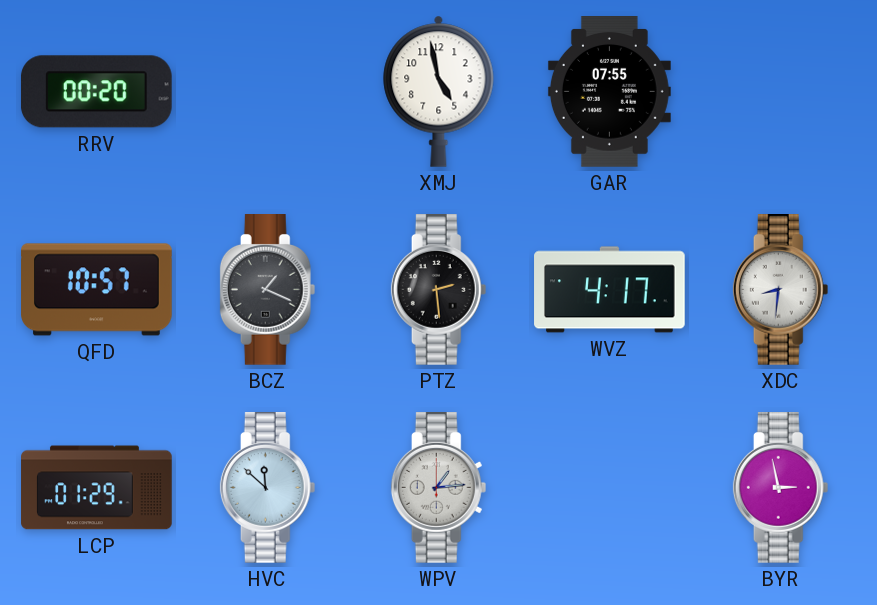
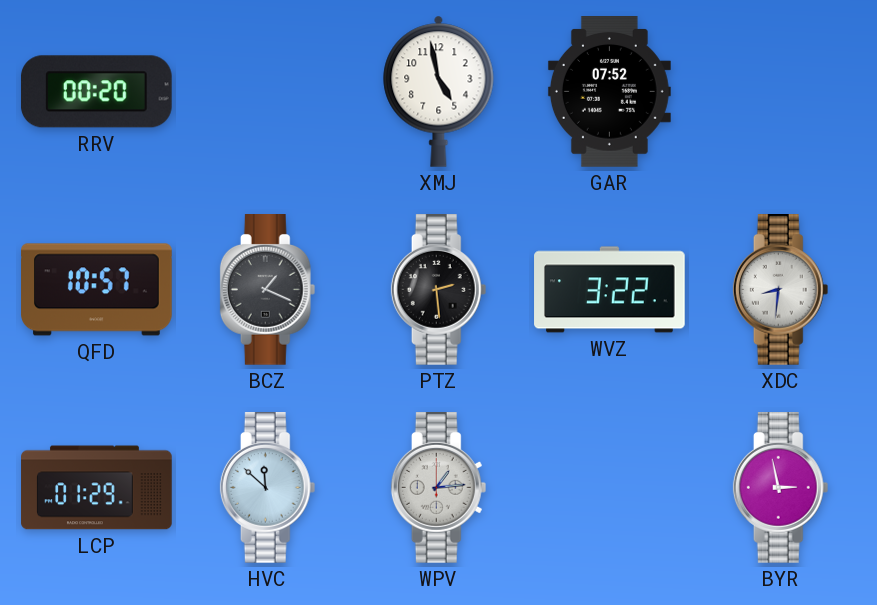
GAR: 07:55 -> 07:52 (609, 92)
WVZ: 4:17 -> 3:22 (610, 290)
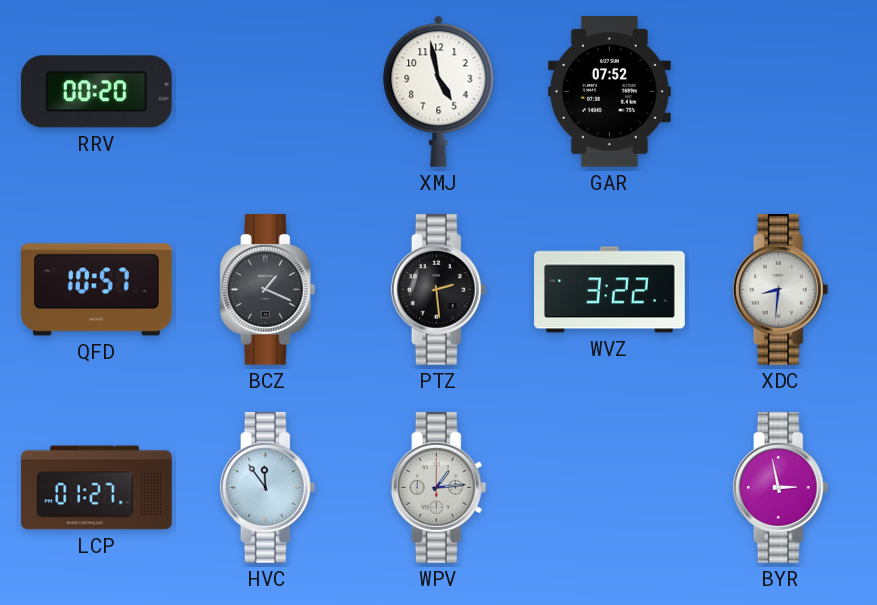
LCP: 01:29 -> 01:27 (97, 488)
HVC: 11:52 -> 11:54 (268, 488)
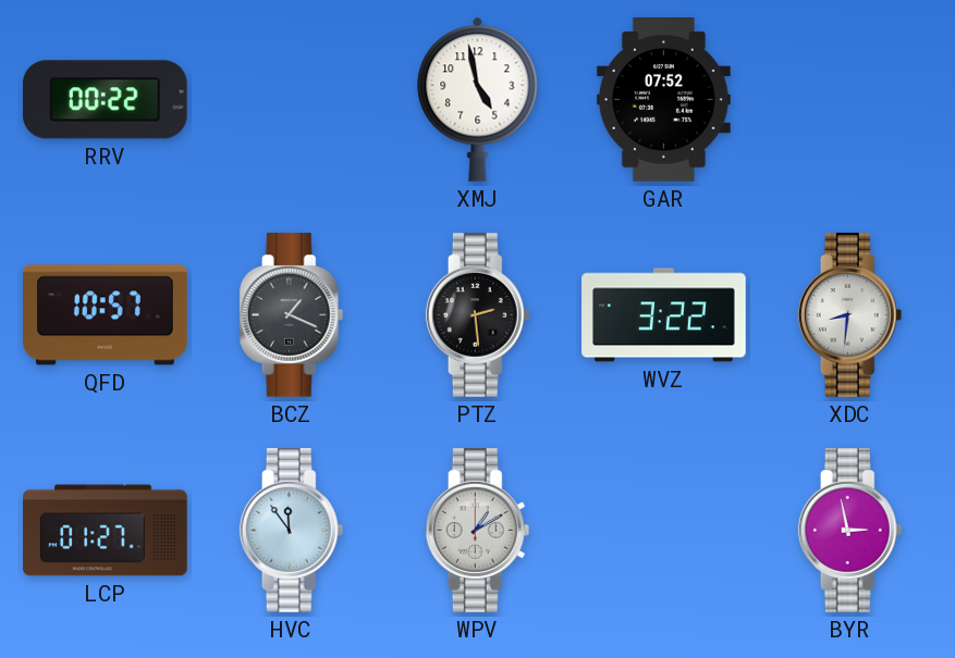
RRV: 00:20 -> 00:22 (105, 100)
WPV: 1:14 -> 1:10 (478, 531)
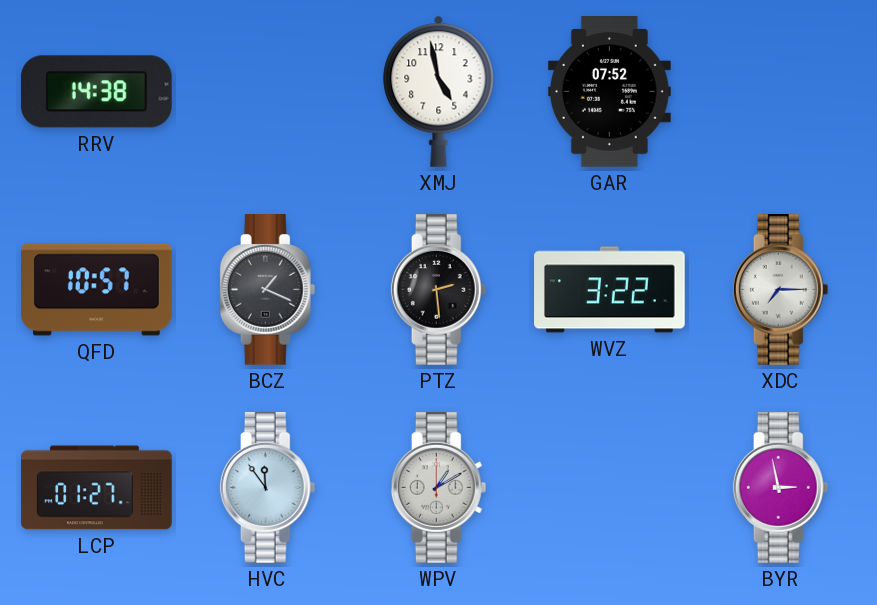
RRV: 00:22 -> 14:38 (96, 92)
XDC: 8:31 -> 7:15 (781, 290)
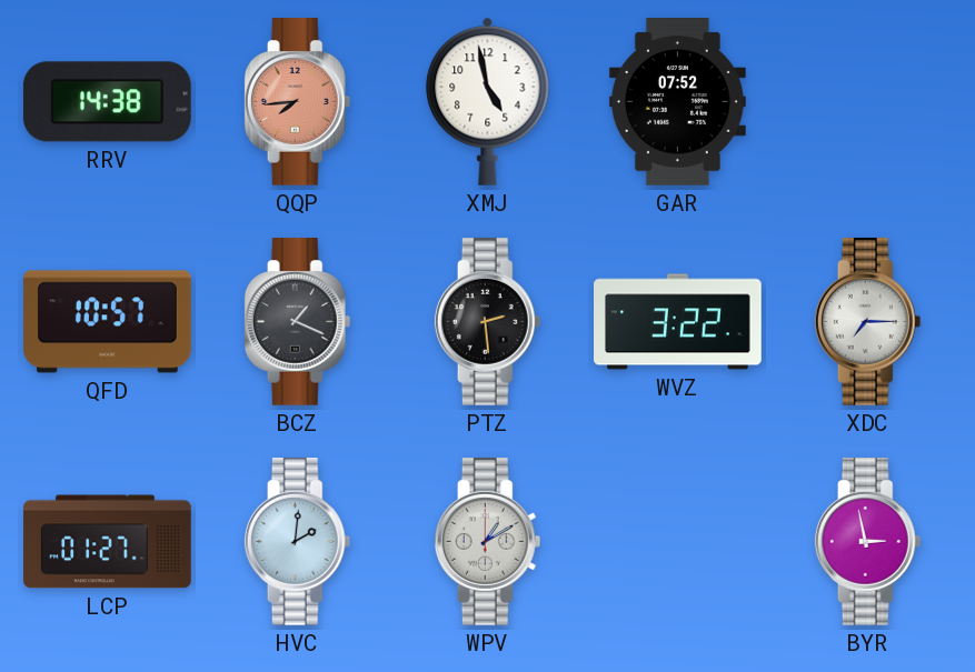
QQP: none -> 7:44 (298, 102)
HVC: 11:54 -> 2:01 (298, 542)
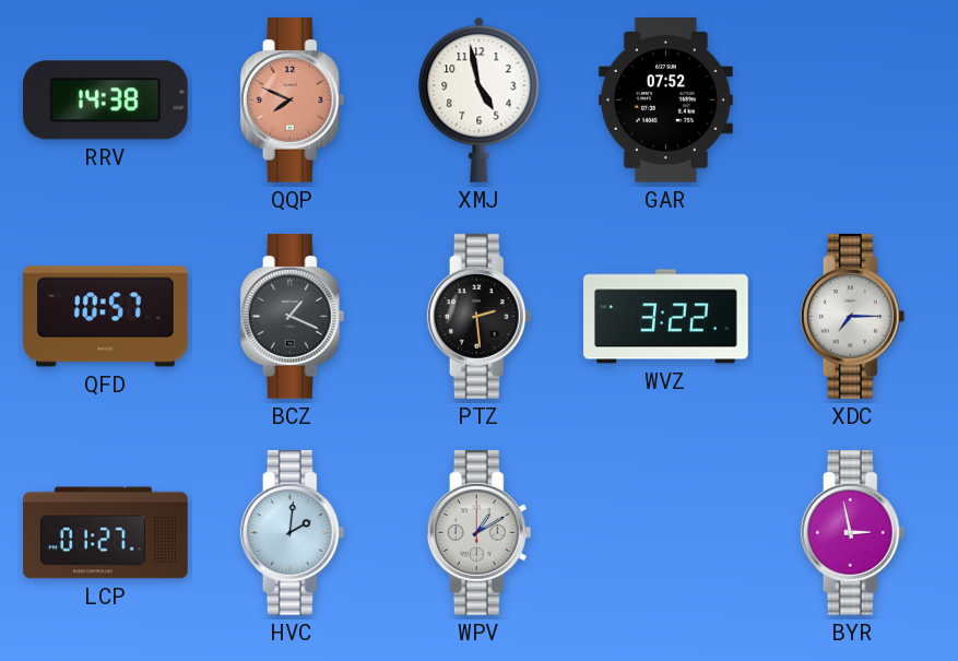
QQP: 7:44 -> 7:49 (293, 101)
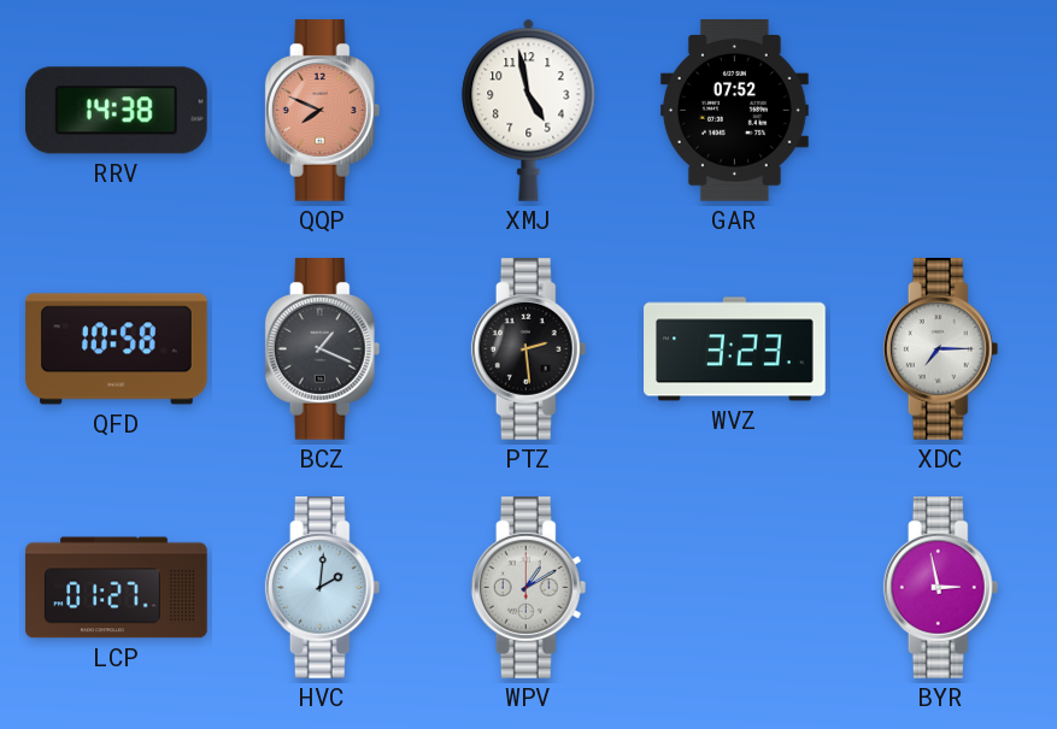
QFD: 10:57 -> 10:58 (117, 349)
WVZ: 3:22 -> 3:23 (735, 349)
